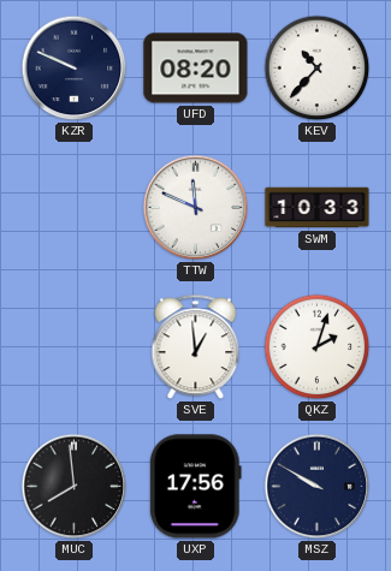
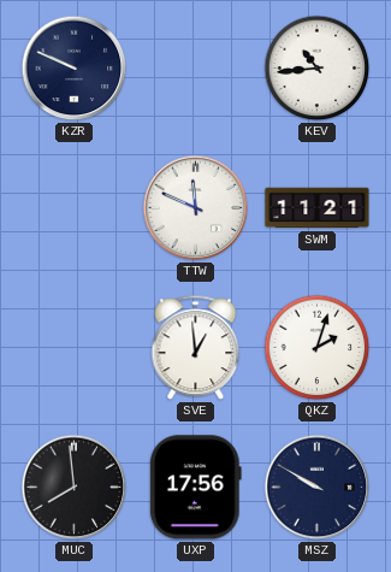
UFD: 08:20 -> none (196, 69)
KEV: 10:37 -> 10:44 (318, 69)
SWM: 10:33 -> 11:21 (318, 208)
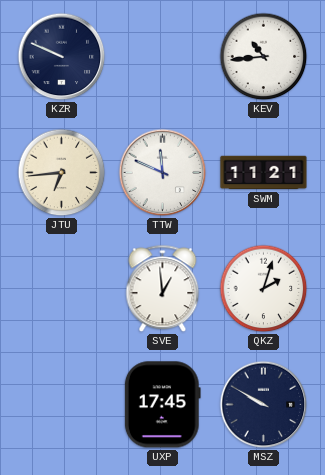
JTU: none -> 6:44 (62, 173)
MUC: 7:59 -> none (75, 488)
UXP: 17:56 -> 17:45 (162, 405)
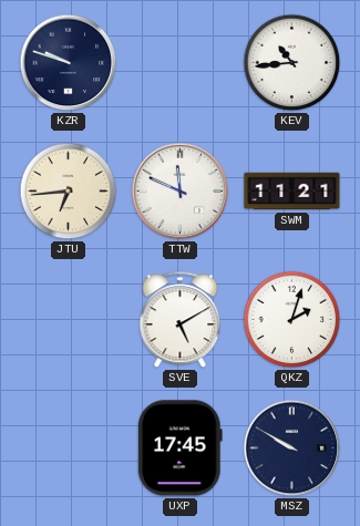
KZR: 9:49 -> 9:48 (69, 63)
SVE: 12:59 -> 5:10 (181, 320)
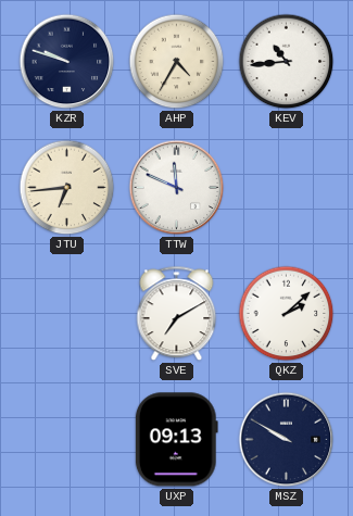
AHP: none -> 4:35 (177, 62)
SWM: 11:21 -> none (292, 192)
SVE: 5:10 -> 7:10 (177, 314)
QKZ: 2:03 -> 2:08 (287, 314)
UXP: 17:45 -> 09:13 (176, 440)
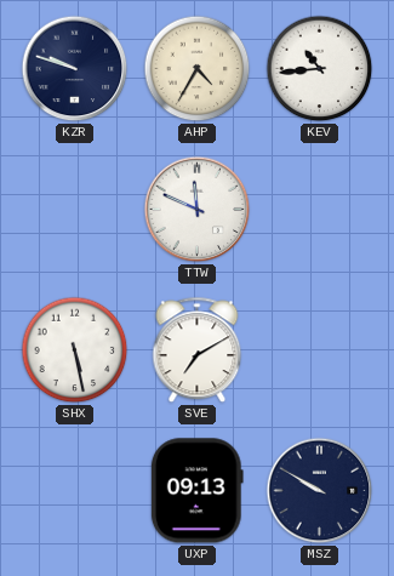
JTU: 6:44 -> none (67, 188)
SHX: none -> 5:28 (75, 350)
QKZ: 2:08 -> none (287, 314)
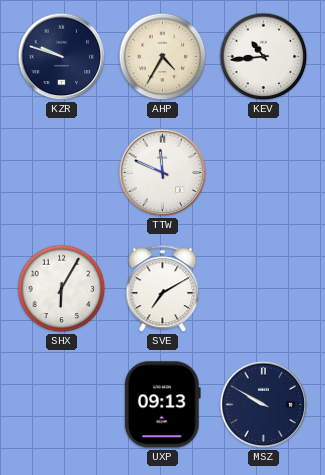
SHX: 5:28 -> 6:05 (62, 289)
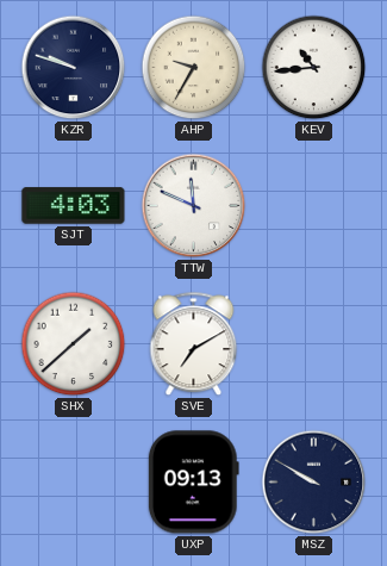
AHP: 4:35 -> 9:35 (194, 68)
SJT: none -> 4:03 (74, 206)
SHX: 6:05 -> 1:38 (74, 344)
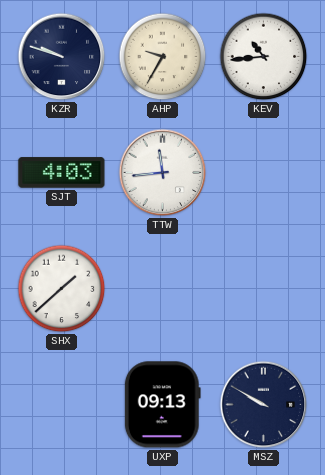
TTW: 11:49 -> 11:44 (163, 173)
SVE: 7:10 -> none (194, 344)
